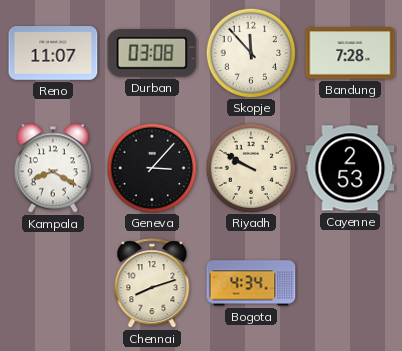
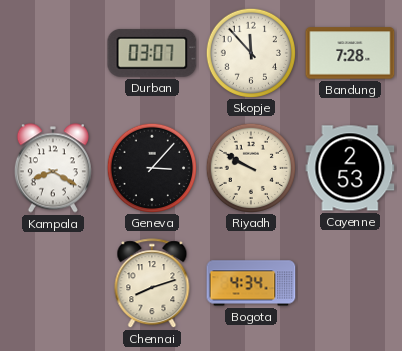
Reno: 11:07 -> none (53, 54)
Durban: 03:08 -> 03:07 (152, 53)
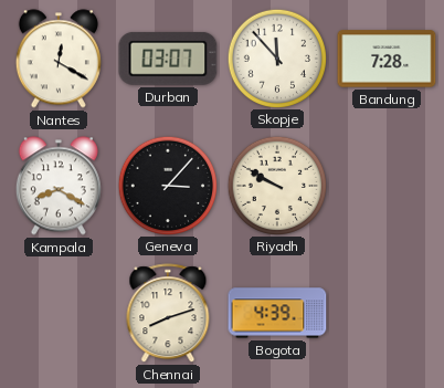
Nantes: none -> 12:20 (59, 59)
Cayenne: 2:53 -> none (350, 168)
Bogota: 4:34 -> 4:39 (277, 313)
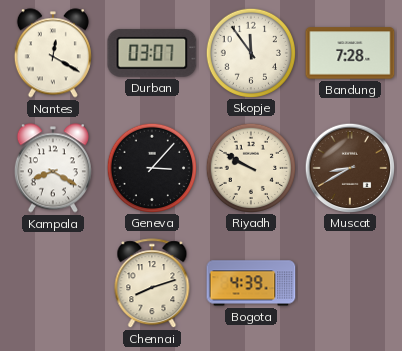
Skopje: 11:53 -> 11:54 (250, 52)
Muscat: none -> 8:40 (349, 167)
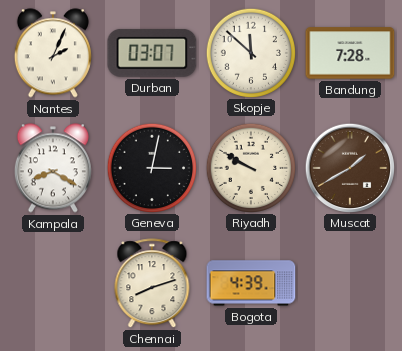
Nantes: 12:20 -> 2:04 (53, 53)
Skopje: 11:54 -> 11:52 (250, 52)
Geneva: 3:07 -> 3:02 (151, 167)
Muscat: 8:40 -> 1:40 (349, 167)
